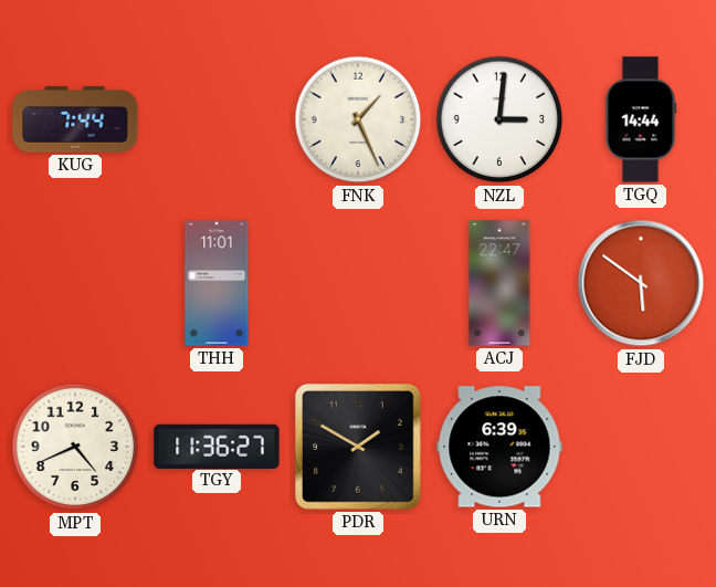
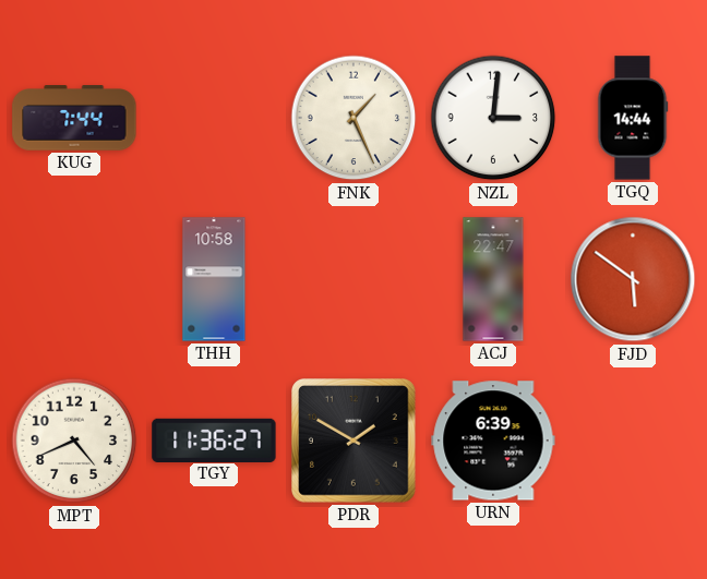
THH: 11:01 -> 10:58 (214, 279)
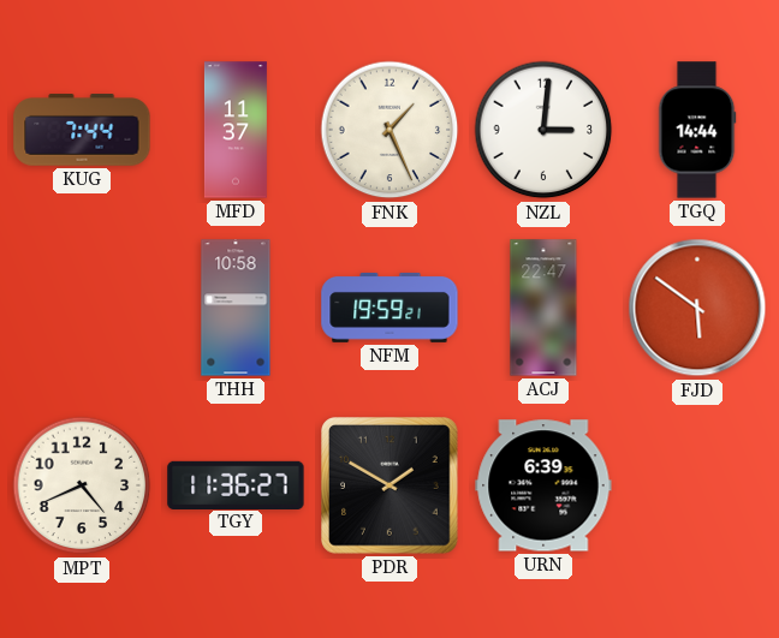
MFD: none -> 11:37 (236, 130)
NFM: none -> 19:59 (389, 308)
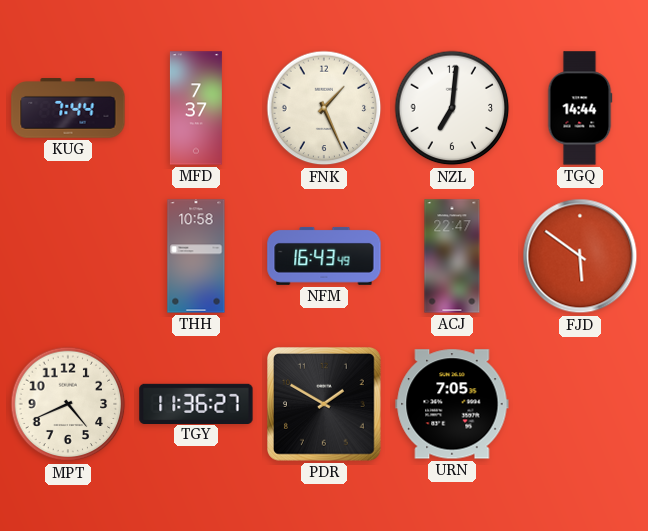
MFD: 11:37 -> 7:37 (196, 108)
NZL: 3:01 -> 7:01 (452, 108)
NFM: 19:59 -> 16:43 (324, 256)
URN: 6:39 -> 7:05 (452, 404)
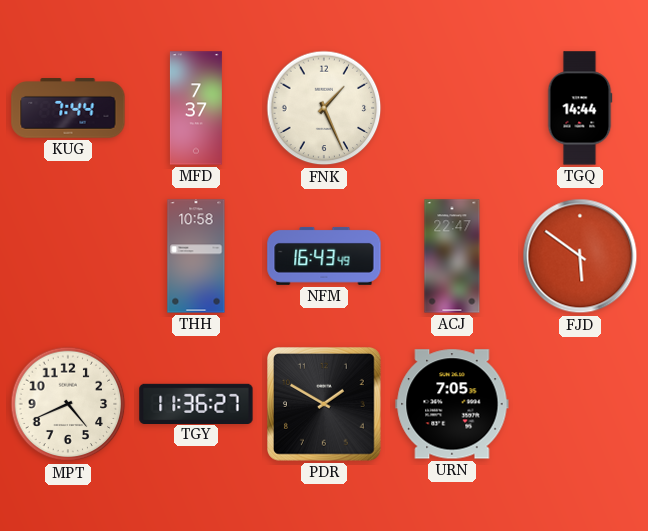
NZL: 7:01 -> none (452, 108)
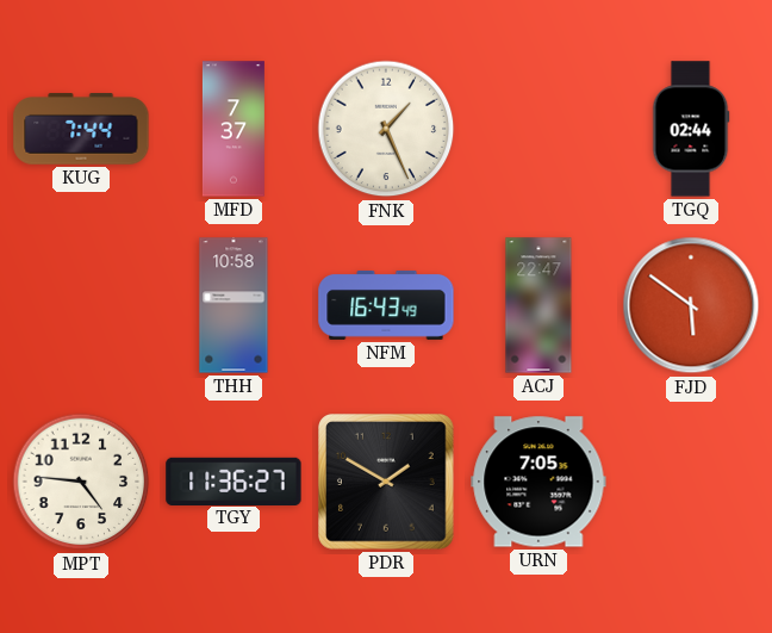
TGQ: 14:44 -> 02:44 (691, 129)
MPT: 4:41 -> 4:46 (81, 482)
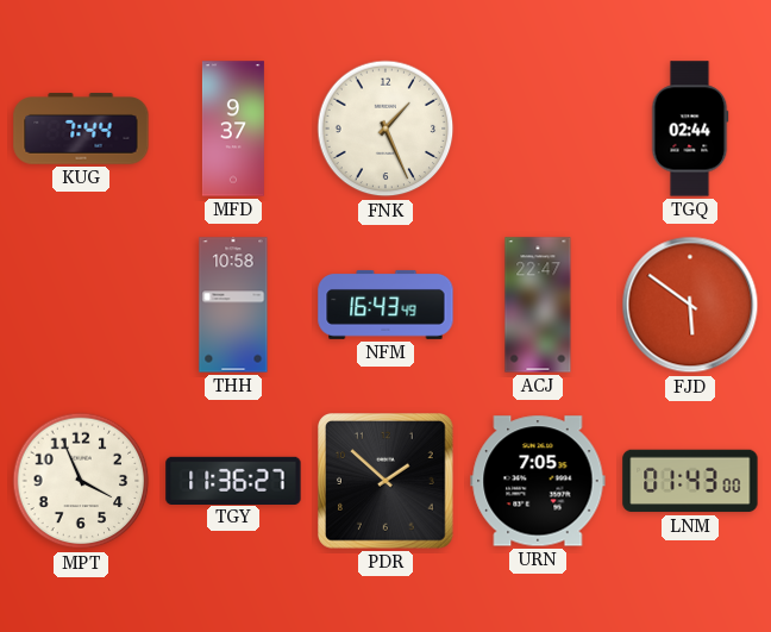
MFD: 7:37 -> 9:37 (233, 129)
MPT: 4:46 -> 3:56 (81, 481)
PDR: 1:50 -> 1:52 (387, 482)
LNM: none -> 01:43 (690, 481)
